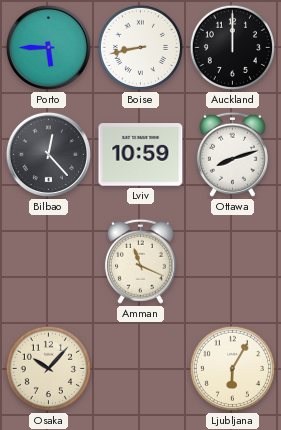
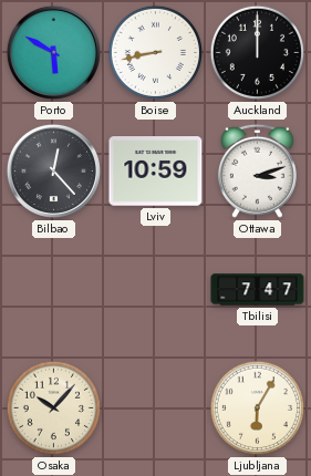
Porto: 5:45 -> 5:50 (53, 52)
Ottawa: 8:12 -> 3:12 (257, 170)
Amman: 11:19 -> none (140, 261)
Tbilisi: none -> 7:47 (258, 290)
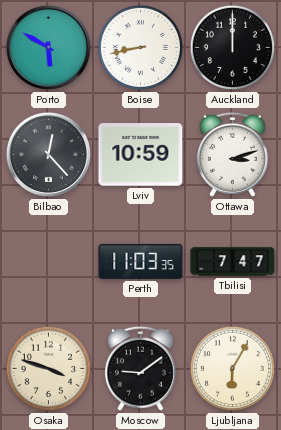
Perth: none -> 11:03 (141, 261)
Osaka: 10:07 -> 3:48 (48, 368)
Moscow: none -> 9:09 (140, 368)
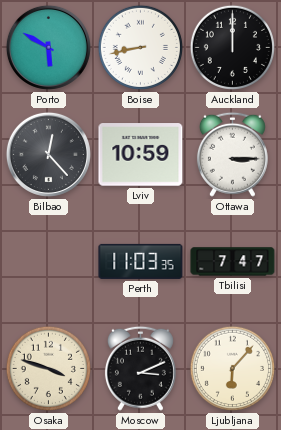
Ottawa: 3:12 -> 3:15 (232, 154)
Moscow: 9:09 -> 3:11 (140, 368)
Ljubljana: 6:05 -> 6:07 (232, 368)
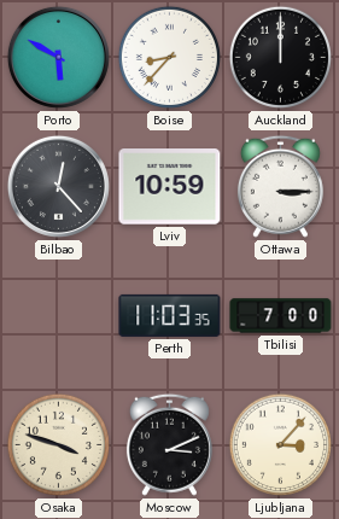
Boise: 8:43 -> 8:37 (169, 57)
Tbilisi: 7:47 -> 7:00 (281, 316)
Ljubljana: 6:07 -> 3:07 (280, 444)
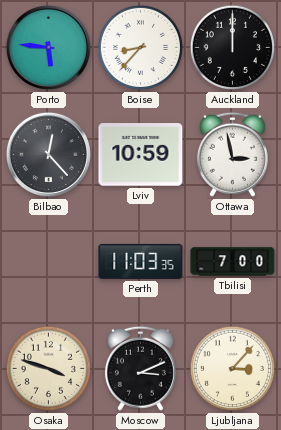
Porto: 5:50 -> 5:46 (48, 47)
Ottawa: 3:15 -> 2:58 (232, 154)
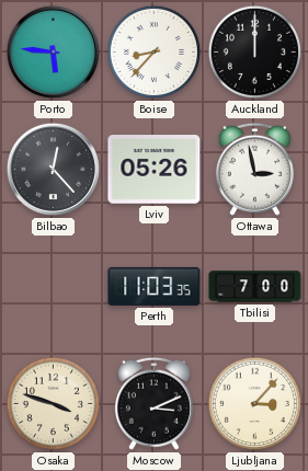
Lviv: 10:59 -> 05:26 (155, 170)
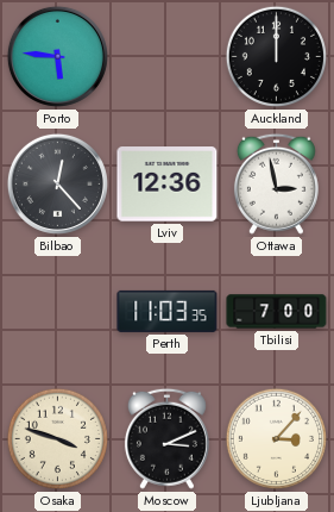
Boise: 8:37 -> none (153, 51)
Lviv: 05:26 -> 12:36 (168, 185)
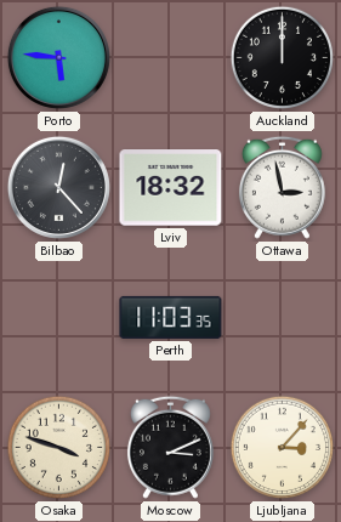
Lviv: 12:36 -> 18:32 (171, 188)
Tbilisi: 7:00 -> none (277, 312)
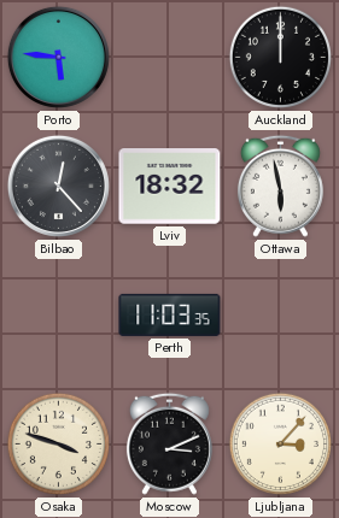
Ottawa: 2:58 -> 5:58 (280, 186)
